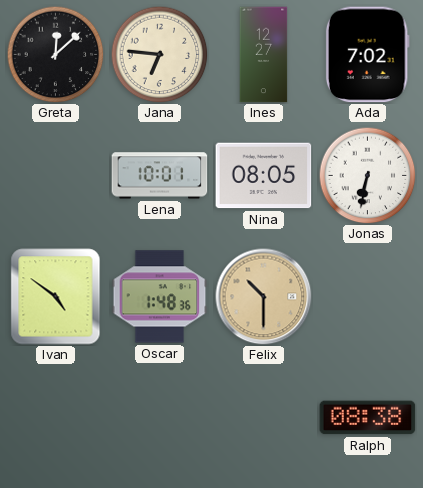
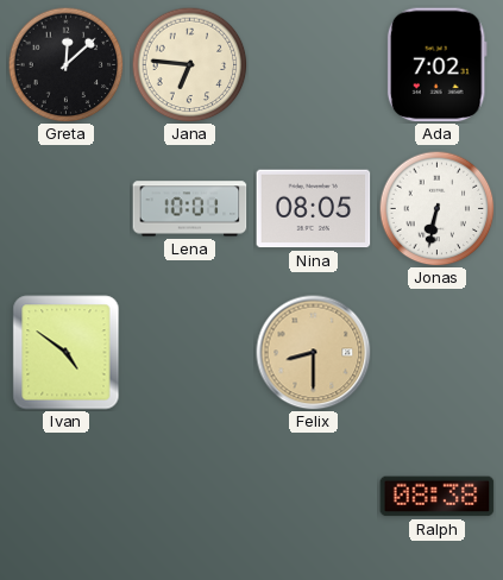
Ines: 12:27 -> none (264, 55)
Oscar: 1:48 -> none (160, 297)
Felix: 10:30 -> 8:30 (314, 353)
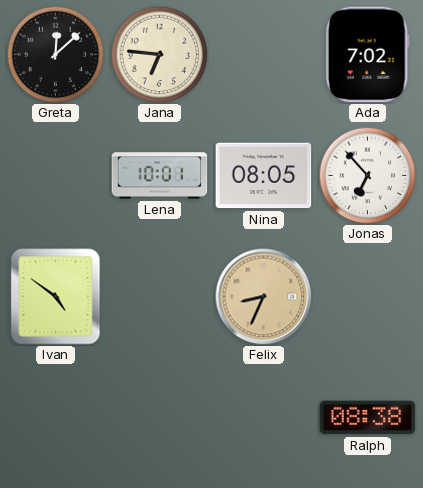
Jonas: 6:32 -> 6:53 (367, 175)
Felix: 8:30 -> 8:34 (264, 297)
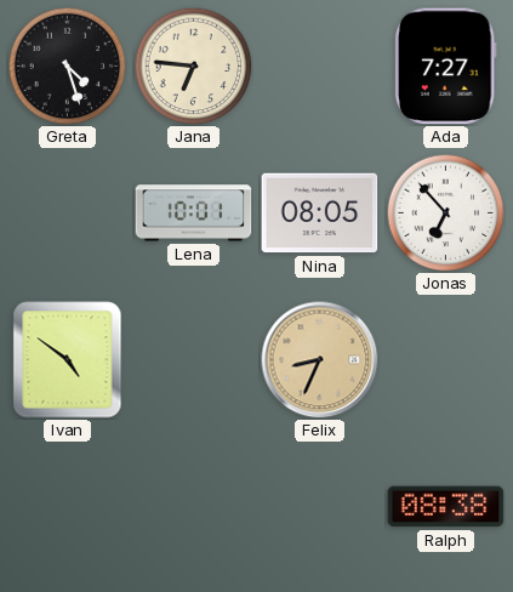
Greta: 12:08 -> 4:27 (67, 66)
Ada: 7:02 -> 7:27 (445, 67)
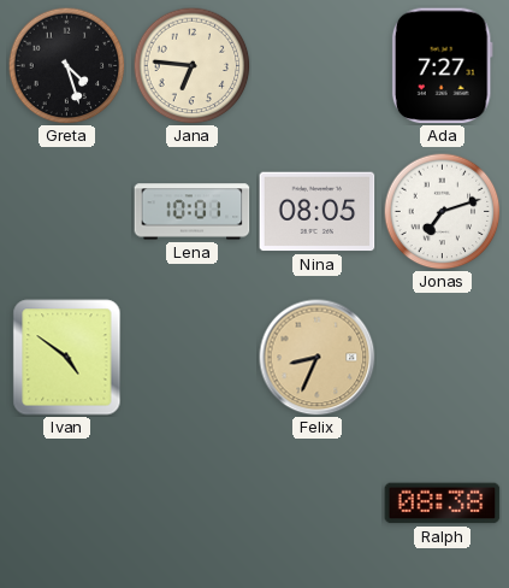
Jonas: 6:53 -> 7:12 (442, 211)
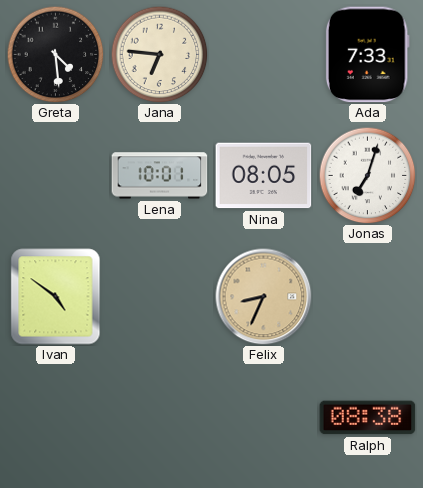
Greta: 4:27 -> 4:29 (55, 54)
Ada: 7:27 -> 7:33 (367, 55)
Jonas: 7:12 -> 7:03 (367, 175)
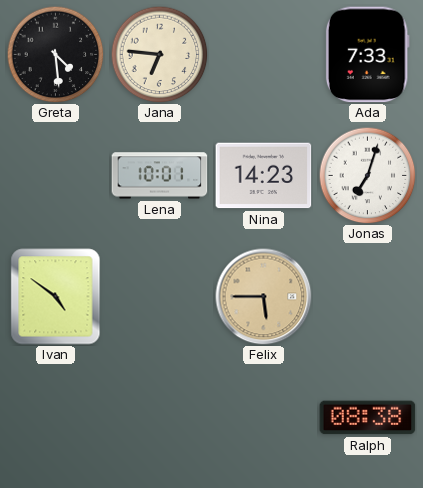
Nina: 08:05 -> 14:23 (264, 176)
Felix: 8:34 -> 5:45 (264, 297)
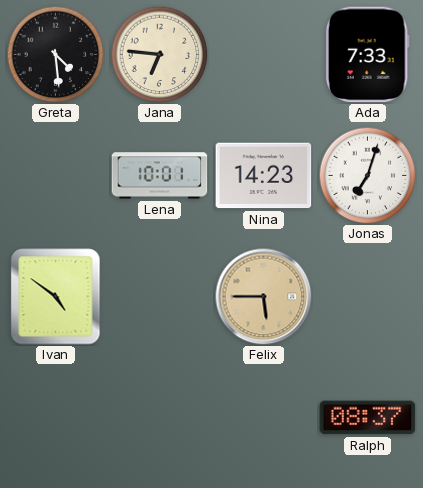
Ralph: 08:38 -> 08:37 (368, 418)
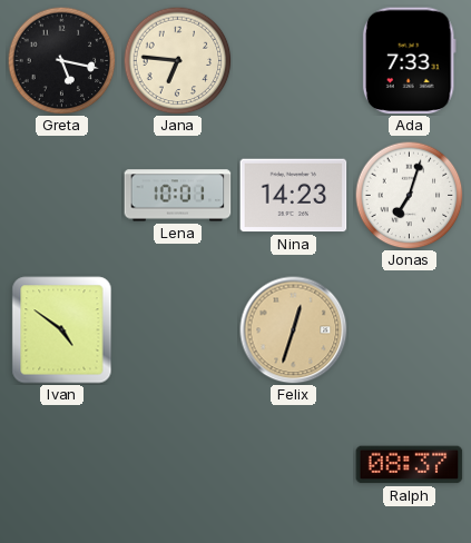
Greta: 4:29 -> 5:17 (61, 60)
Felix: 5:45 -> 12:33 (294, 330)
